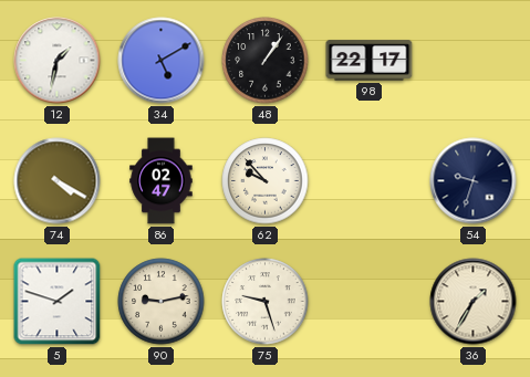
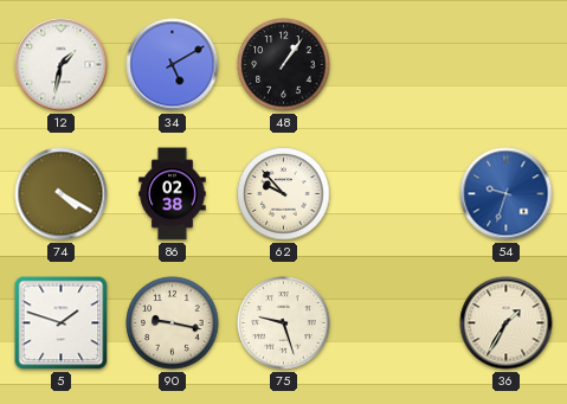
98: 22:17 -> none (370, 61)
86: 02:47 -> 02:38 (173, 194)
54 dial: navy -> blue (507, 194)
90: 9:13 -> 9:17 (173, 323)
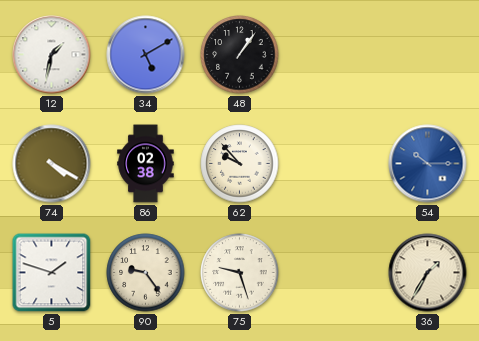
54: 9:33 -> 10:15 (428, 164)
90: 9:17 -> 9:24 (146, 273)
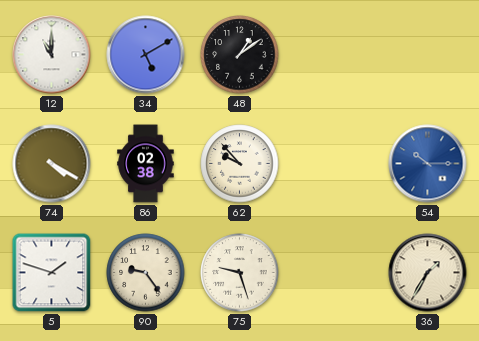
12: 1:32 -> 11:00 (52, 55)
48: 1:06 -> 1:09 (240, 55)
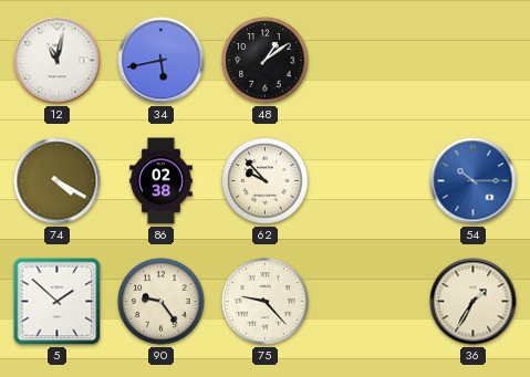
12: 11:00 -> 11:02 (58, 61)
34: 5:10 -> 5:43 (162, 61)
5: 1:48 -> 1:52 (58, 302)
75: 9:27 -> 9:23 (266, 302)
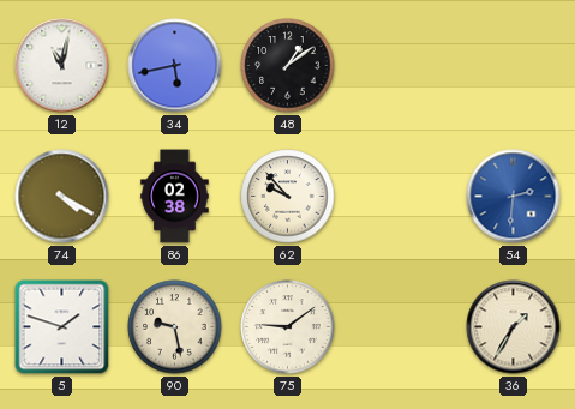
54: 10:15 -> 2:31 (514, 197)
5: 1:52 -> 1:48 (62, 327)
90: 9:24 -> 9:28 (175, 327)
75: 9:23 -> 9:09 (288, 327)
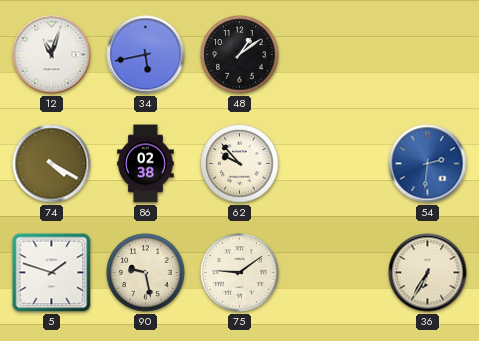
12: 11:02 -> 11:03 (52, 55)
36: 1:35 -> 6:35 (428, 273)
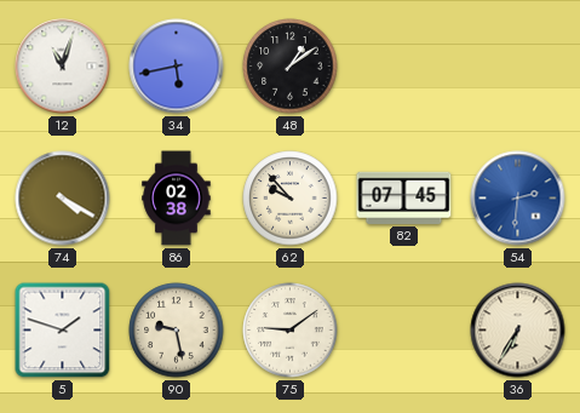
82: none -> 07:45 (404, 197)
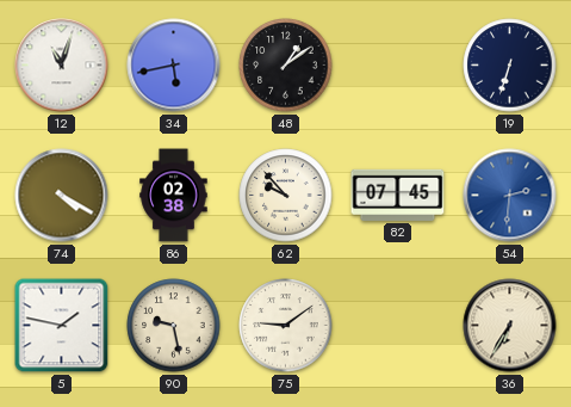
19: none -> 6:33 (510, 66)
5: 1:48 -> 1:47 (62, 326)
